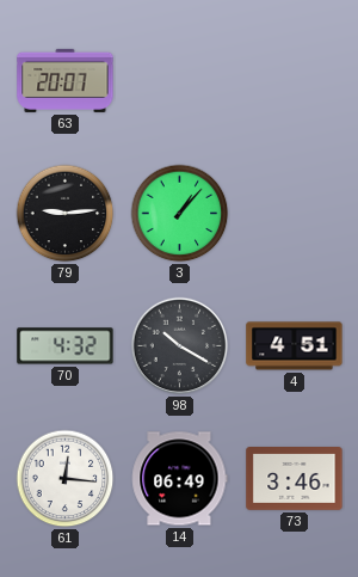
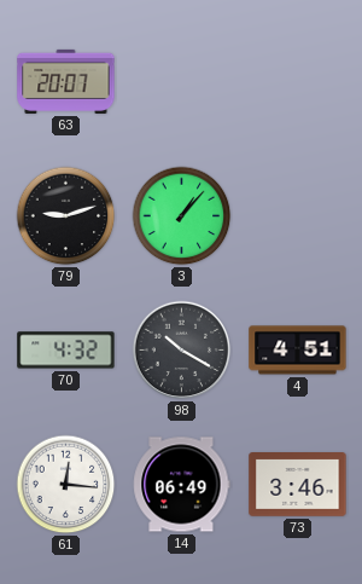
79: 9:14 -> 9:12 (66, 216)
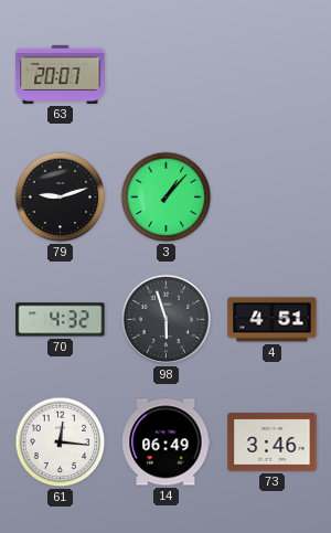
98: 10:20 -> 5:57 (167, 320)
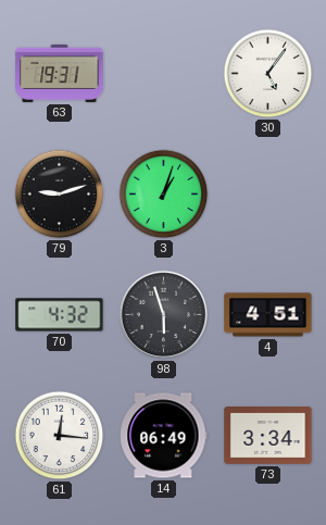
63: 20:07 -> 19:31 (60, 73)
30: none -> 5:06 (268, 74)
3: 1:07 -> 1:03 (164, 195)
73: 3:46 -> 3:34 (268, 436)
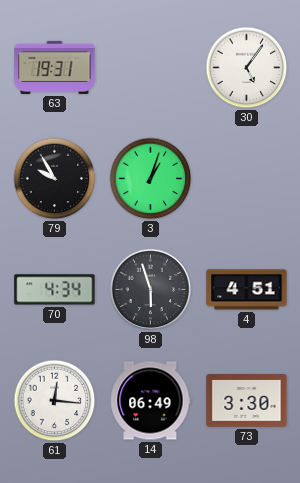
79: 9:12 -> 9:55 (55, 179)
70: 4:32 -> 4:34 (55, 290)
73: 3:34 -> 3:30 (247, 401)
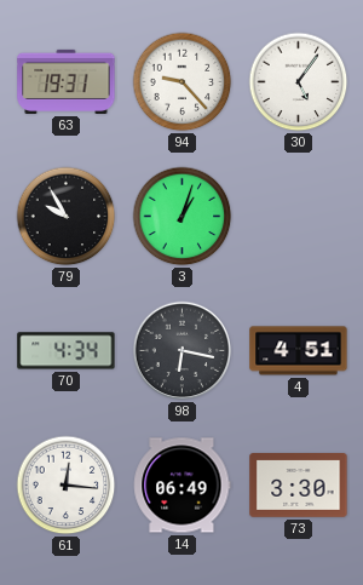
94: none -> 9:23 (183, 82)
98: 5:57 -> 6:17 (183, 351)
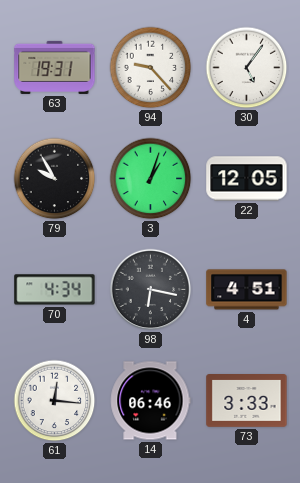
22: none -> 12:05 (247, 179)
14: 06:49 -> 06:46 (151, 401)
73: 3:30 -> 3:33 (247, 401)
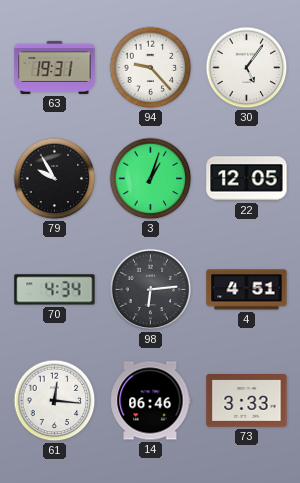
98: 6:17 -> 6:14 (151, 290)
